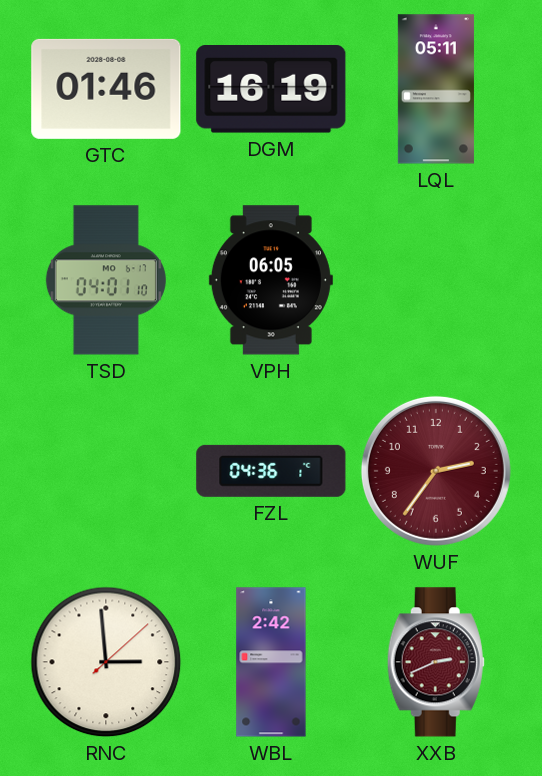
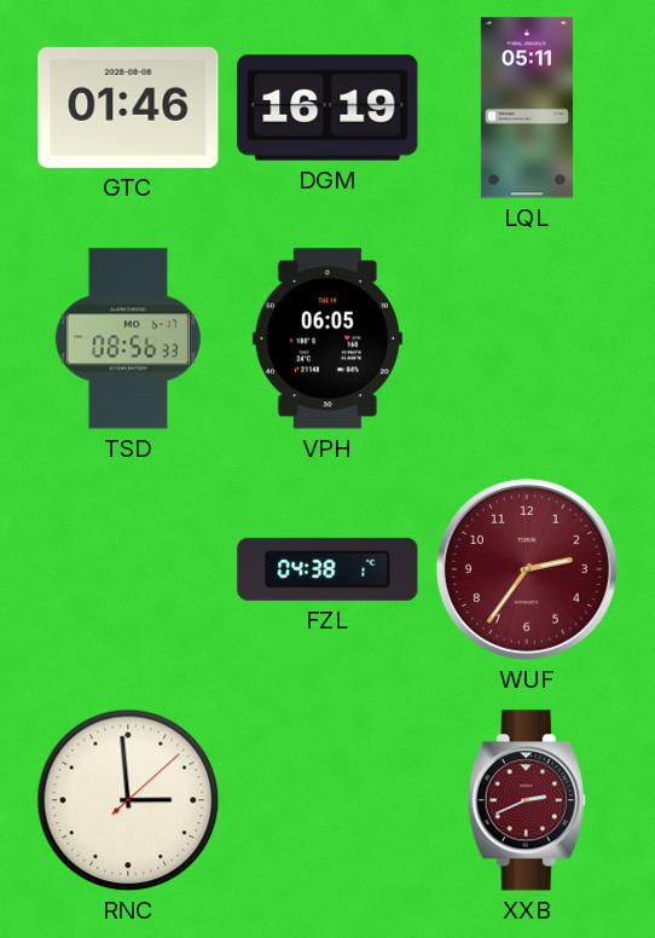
TSD: 04:01 -> 08:56 (128, 338)
FZL: 04:36 -> 04:38 (327, 569)
WBL: 2:42 -> none (271, 662)
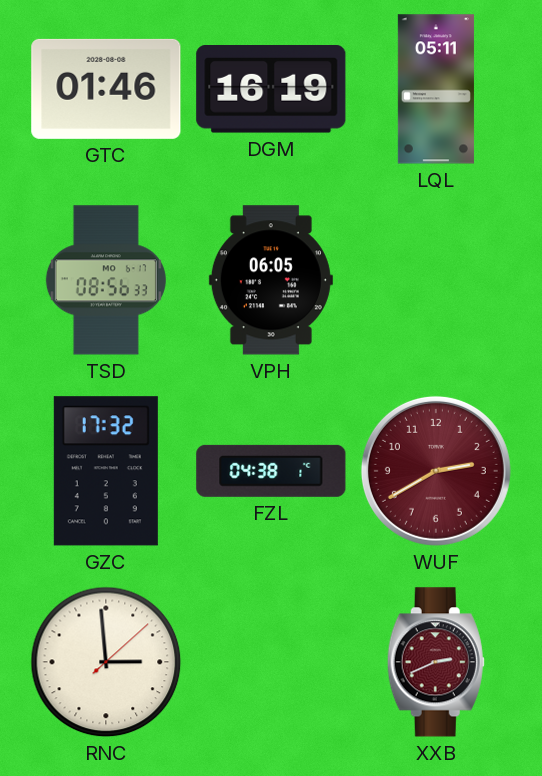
GZC: none -> 17:32 (106, 471)
WUF: 2:36 -> 2:40 (436, 471)
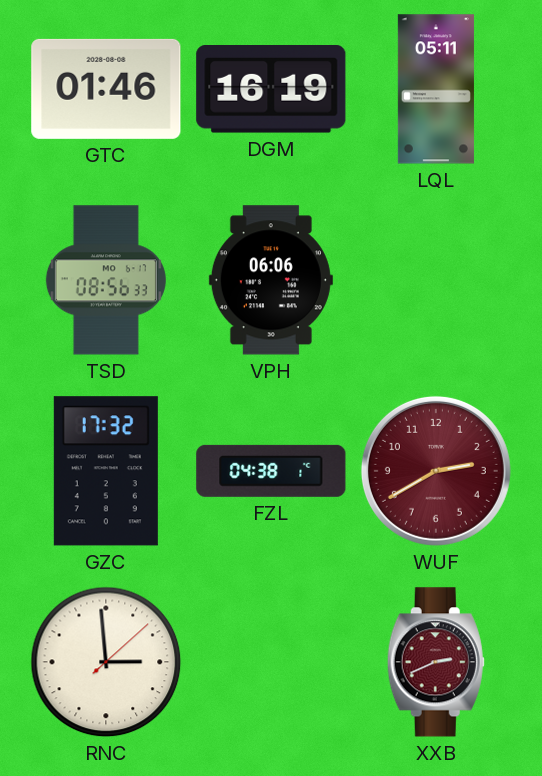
VPH: 06:05 -> 06:06 (271, 280)
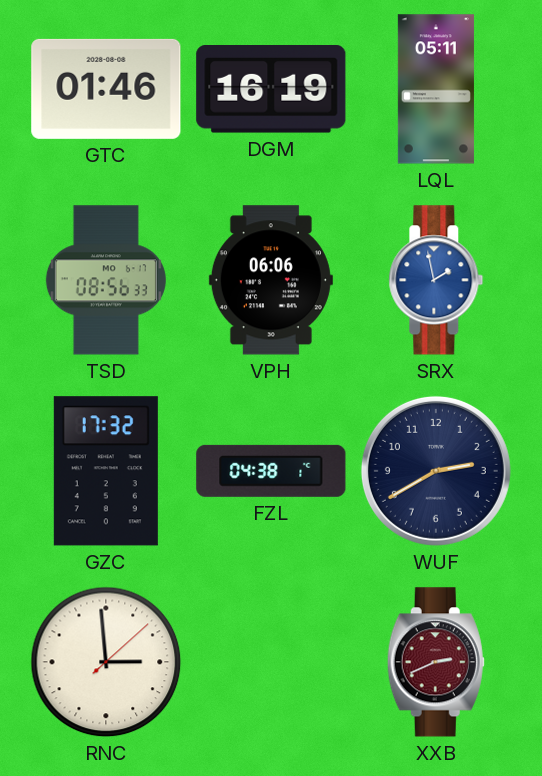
SRX: none -> 1:58 (436, 280)
WUF dial: burgundy -> navy (436, 471)
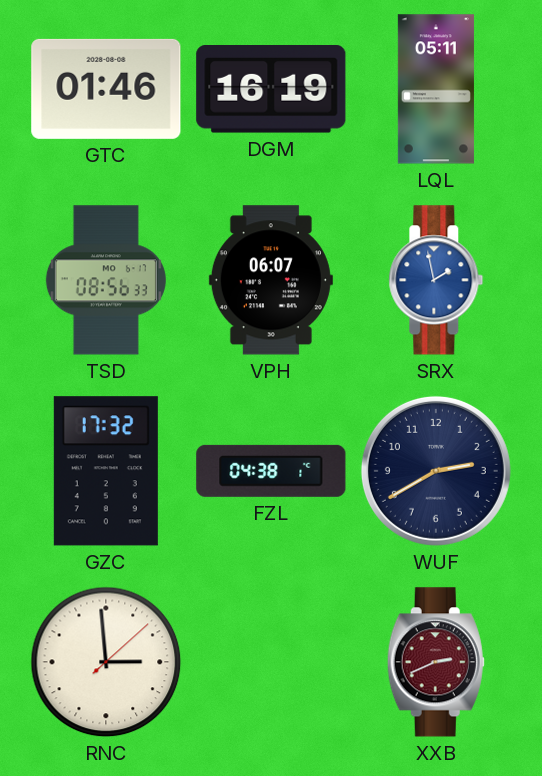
VPH: 06:06 -> 06:07 (271, 280)
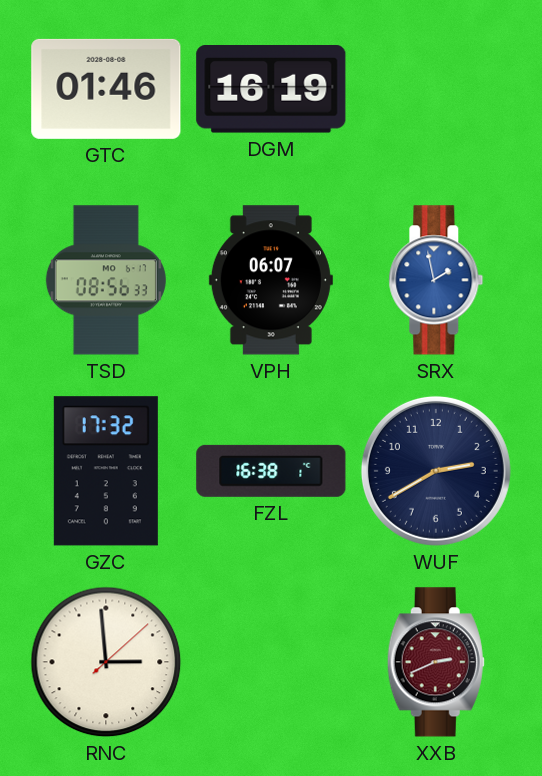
LQL: 05:11 -> none (436, 89)
FZL: 04:38 -> 16:38 (271, 471)
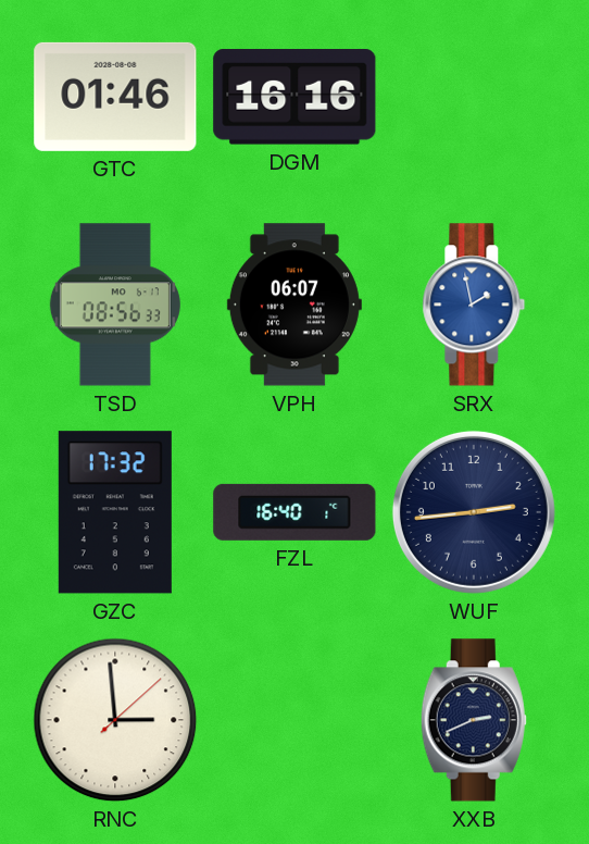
DGM: 16:19 -> 16:16 (294, 98)
FZL: 16:38 -> 16:40 (294, 512)
WUF: 2:40 -> 2:44 (474, 512)
XXB dial: burgundy -> navy (474, 720)
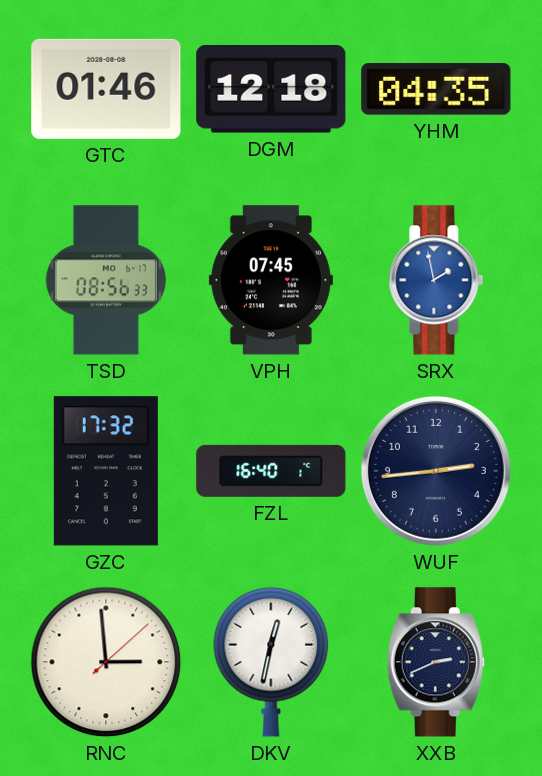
DGM: 16:16 -> 12:18 (271, 90)
YHM: none -> 04:35 (436, 89)
VPH: 06:07 -> 07:45 (271, 280)
DKV: none -> 12:32 (271, 662)
